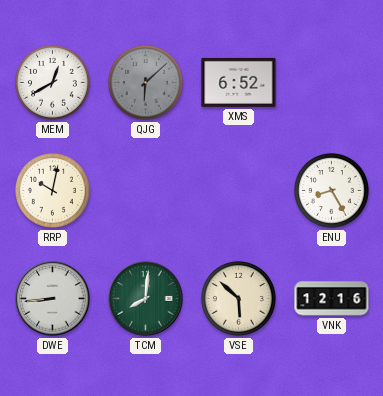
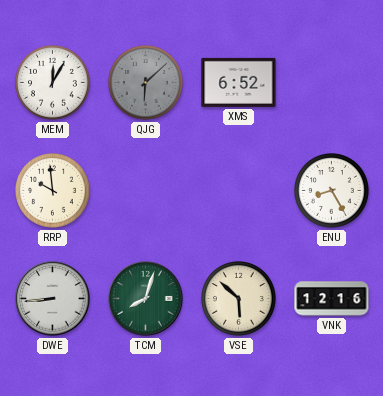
MEM: 12:40 -> 12:05 (53, 83)
RRP: 10:02 -> 9:59 (53, 191)
TCM: 8:01 -> 8:03 (146, 299)
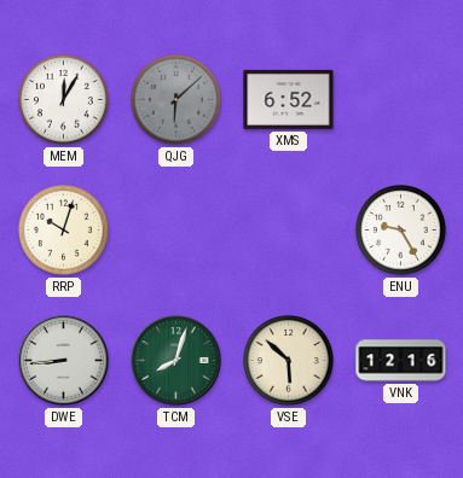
RRP: 9:59 -> 10:03 (64, 231)
ENU: 8:25 -> 9:25 (401, 231)
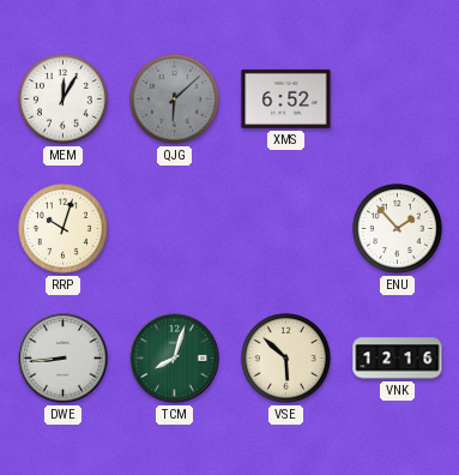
ENU: 9:25 -> 1:53 (398, 229)
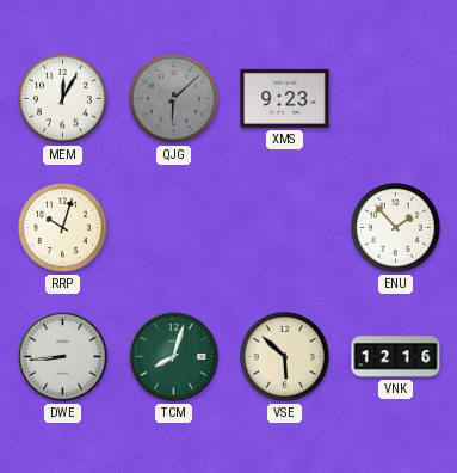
XMS: 6:52 -> 9:23 (285, 98)
